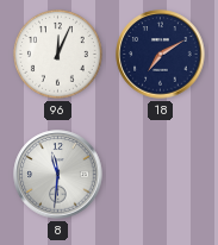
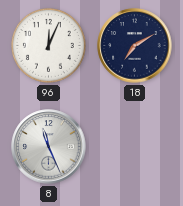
8: 11:31 -> 11:26 (49, 147)
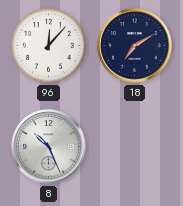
96: 12:04 -> 12:07 (48, 45)
8: 11:26 -> 10:26 (49, 147)
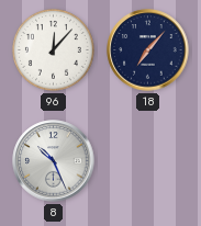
18: 7:10 -> 7:07 (148, 50)
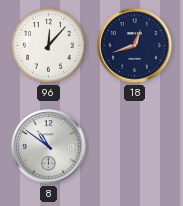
18: 7:07 -> 12:42 (135, 46)
8: 10:26 -> 10:51 (49, 147)
